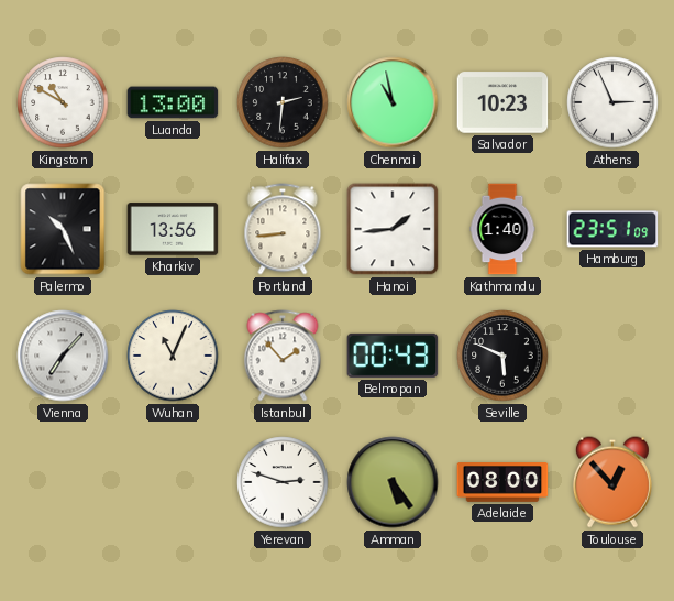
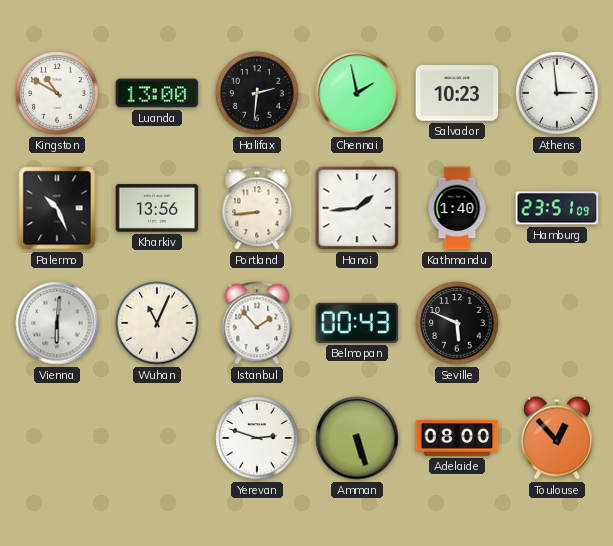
Chennai: 10:58 -> 1:58 (357, 93)
Athens: 2:56 -> 2:59 (557, 93)
Vienna: 7:07 -> 6:01 (57, 323)
Amman: 5:24 -> 5:27 (357, 438)
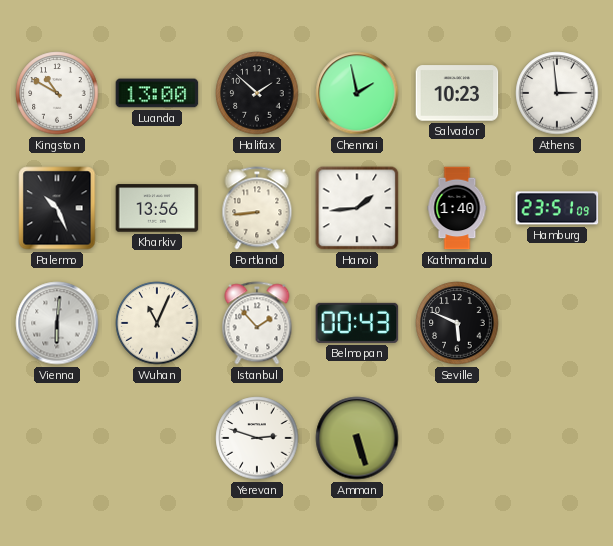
Halifax: 2:31 -> 1:52 (257, 93)
Adelaide: 08:00 -> none (457, 439)
Toulouse: 12:53 -> none (557, 438)
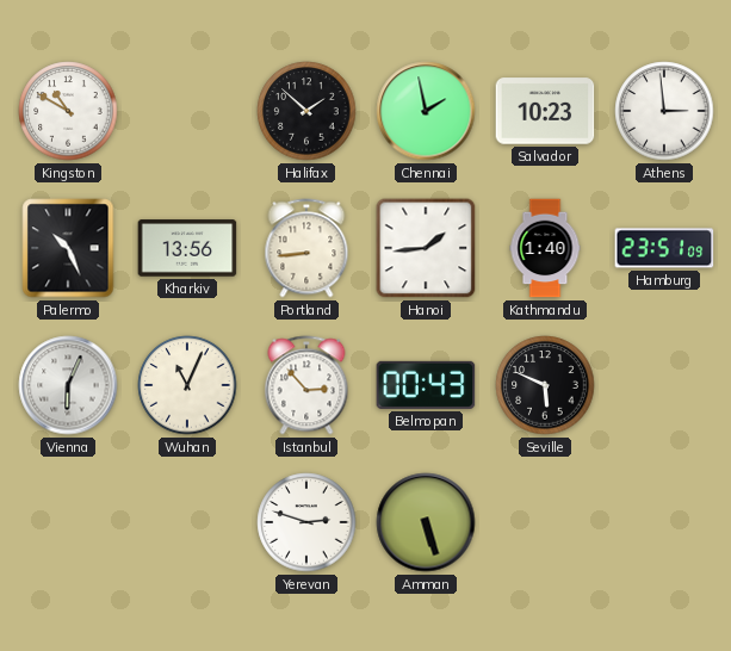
Luanda: 13:00 -> none (157, 93)
Vienna: 6:01 -> 6:04 (68, 385)
Istanbul: 1:53 -> 2:53 (306, 385)
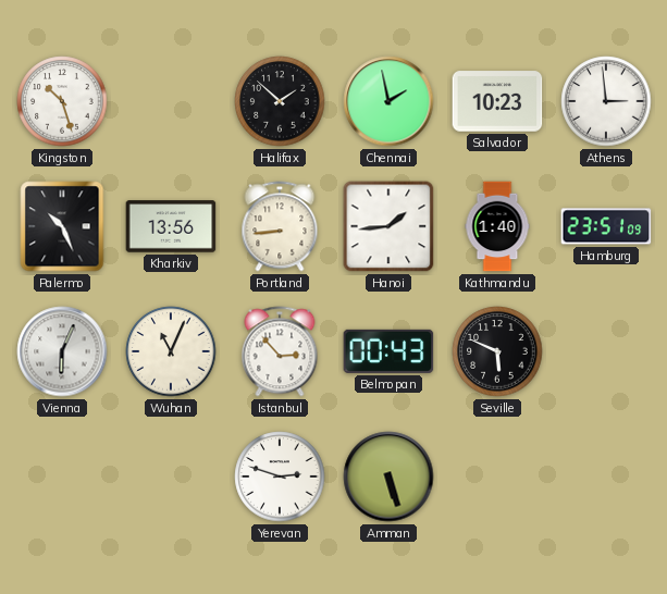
Kingston: 10:50 -> 10:27 (62, 101)
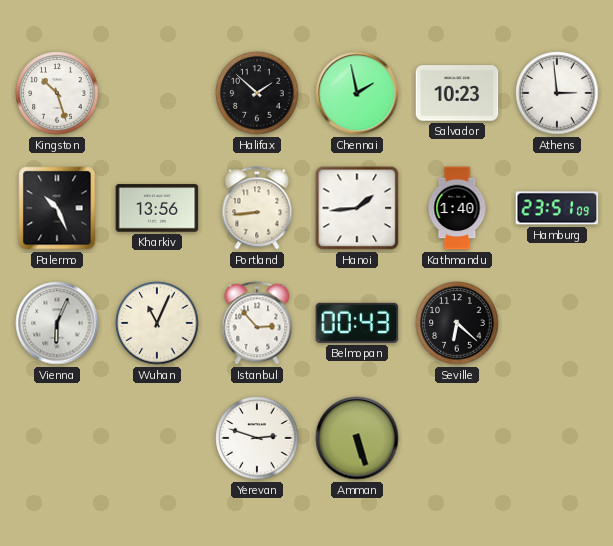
Seville: 5:49 -> 6:22 (457, 323)
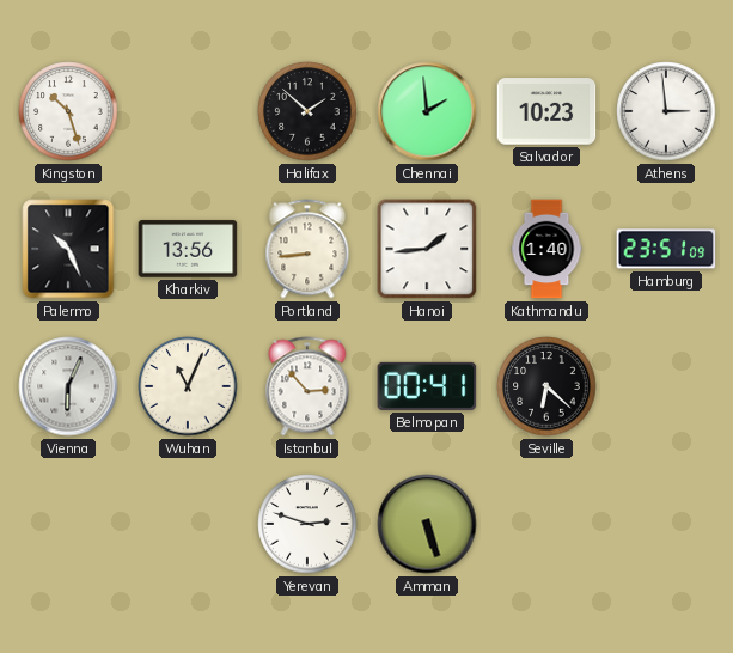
Chennai: 1:58 -> 1:59 (427, 111)
Belmopan: 00:43 -> 00:41 (427, 386)
